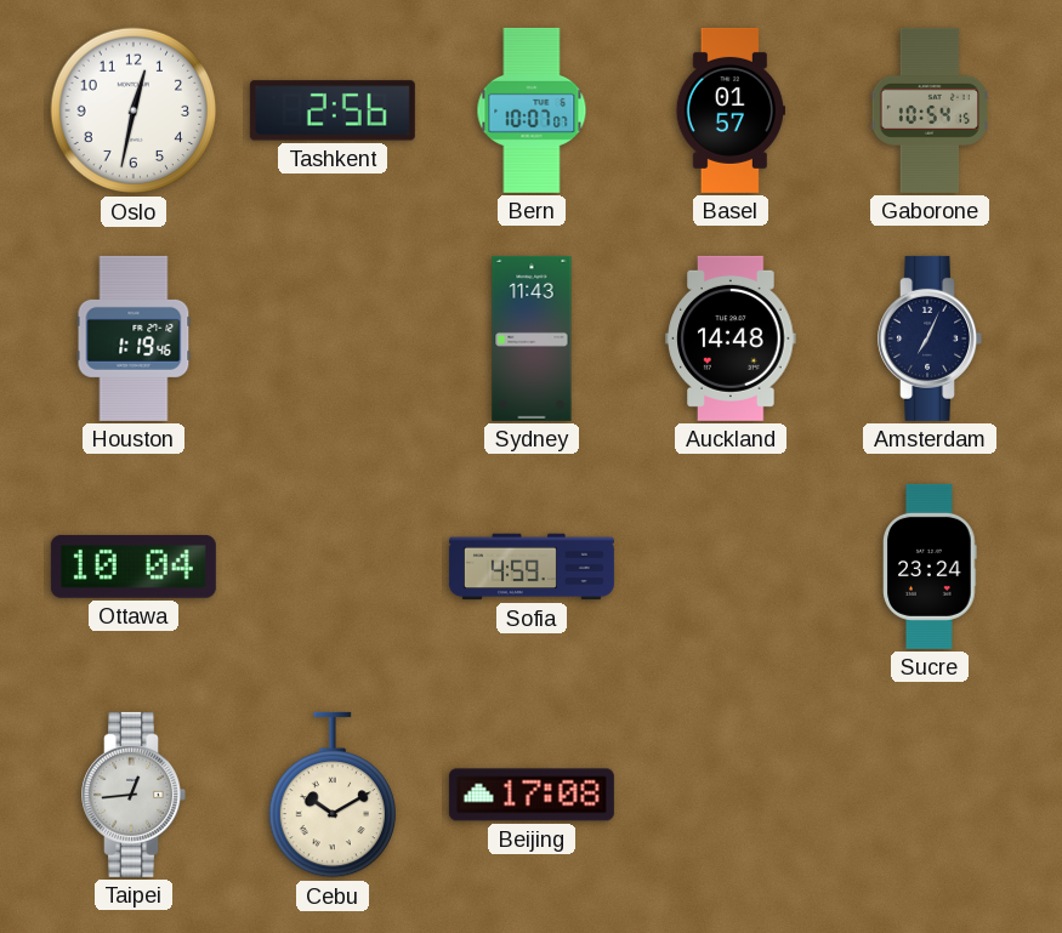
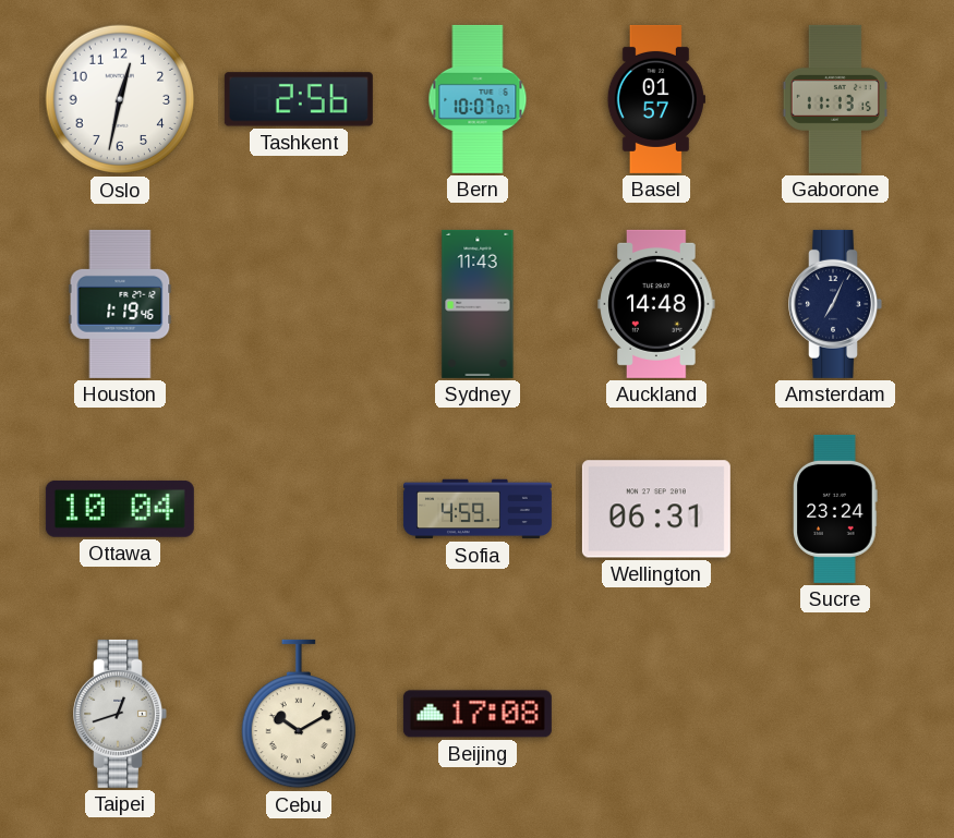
Gaborone: 10:54 -> 11:13 (834, 99)
Wellington: none -> 06:31 (656, 509)
Taipei: 12:44 -> 12:42 (120, 714)
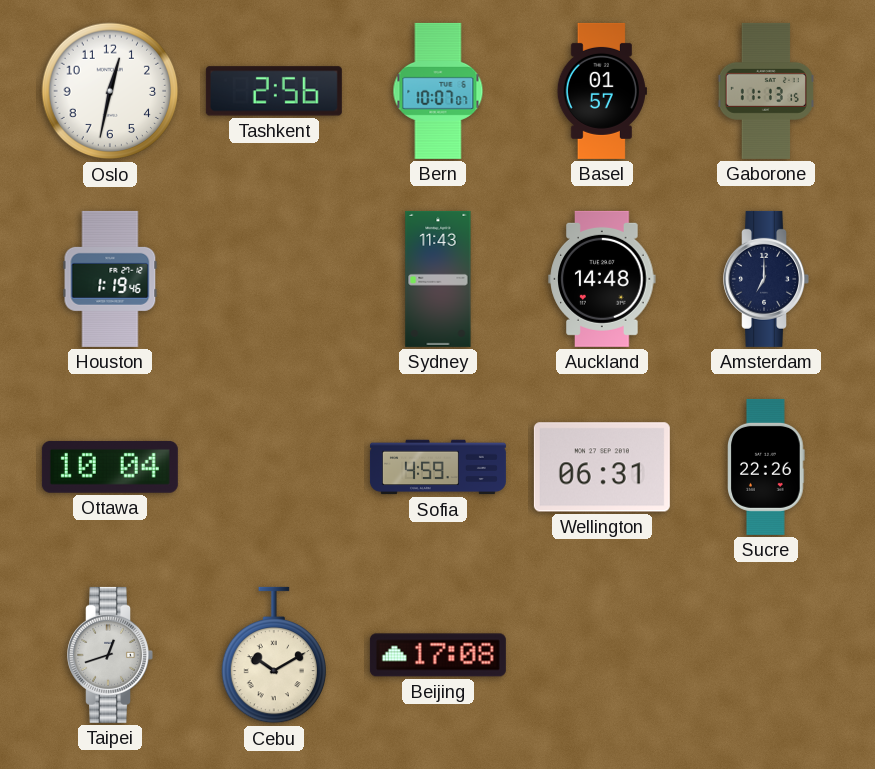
Amsterdam: 7:04 -> 7:00 (766, 279)
Sucre: 23:24 -> 22:26 (766, 467)
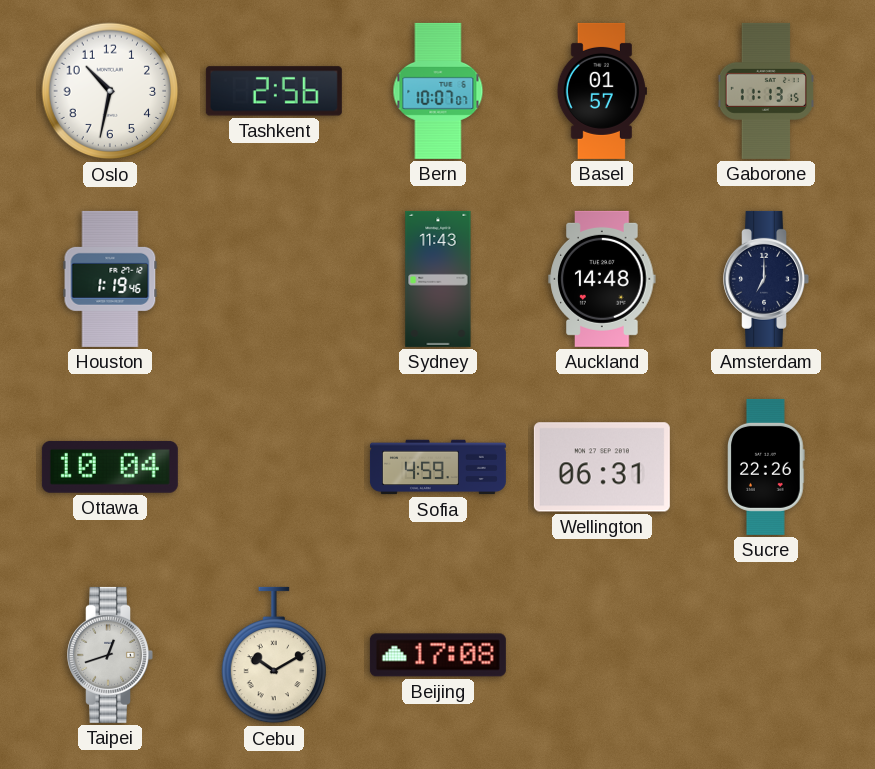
Oslo: 12:32 -> 10:32 (110, 91)
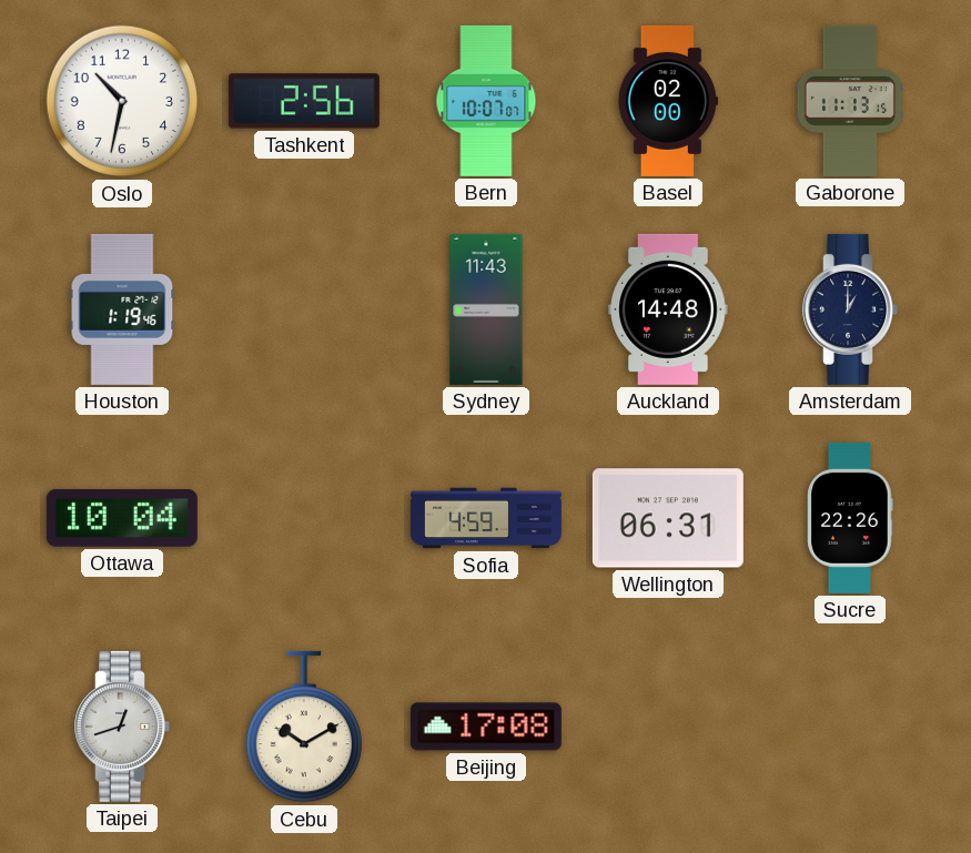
Basel: 01:57 -> 02:00 (668, 101)
Amsterdam: 7:00 -> 1:00 (850, 309)
